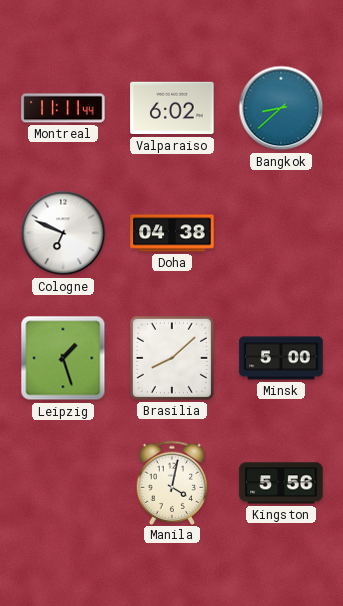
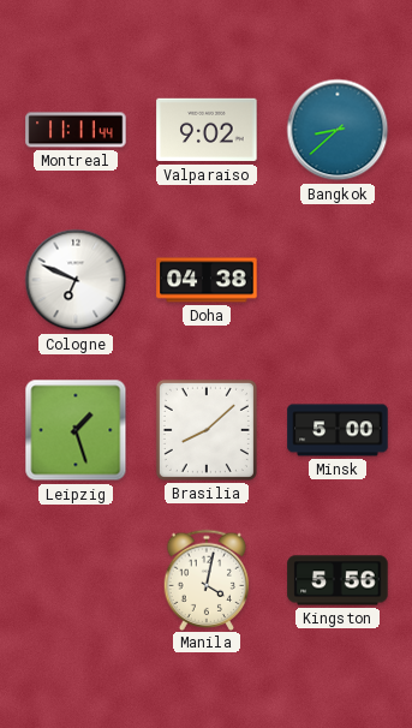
Valparaiso: 6:02 -> 9:02 (207, 130)
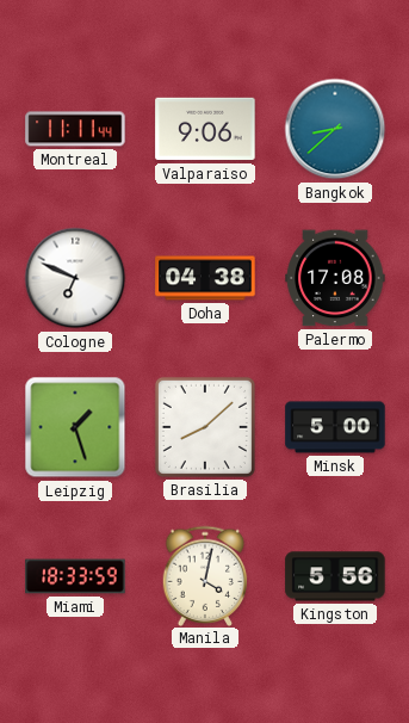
Valparaiso: 9:02 -> 9:06 (205, 129)
Palermo: none -> 17:08 (335, 278)
Miami: none -> 18:33 (75, 576)
